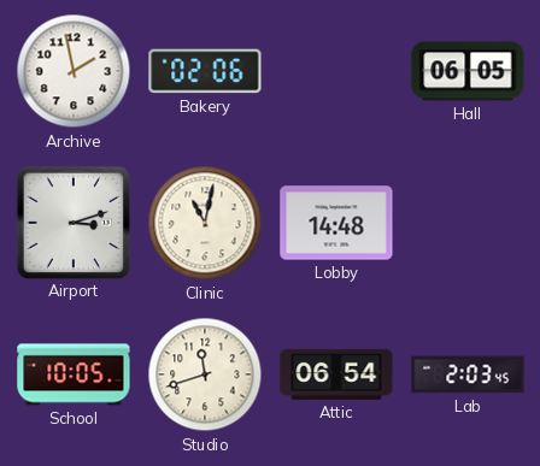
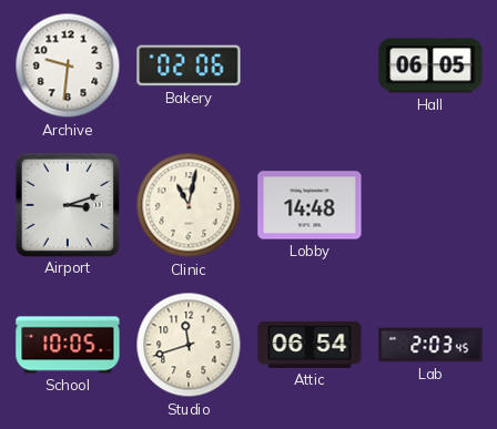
Archive: 1:58 -> 9:31 (68, 65)
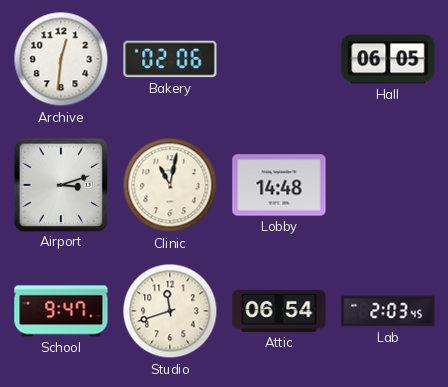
Archive: 9:31 -> 12:31 (61, 59)
School: 10:05 -> 9:47 (61, 311)
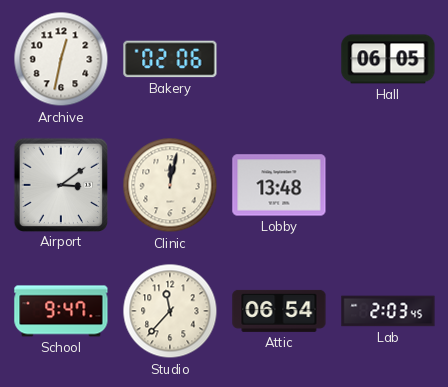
Archive: 12:31 -> 12:32 (61, 59)
Airport: 3:12 -> 3:09 (60, 184)
Clinic: 11:02 -> 12:02 (170, 185)
Lobby: 14:48 -> 13:48 (279, 185)
Studio: 11:42 -> 11:37 (170, 311)
